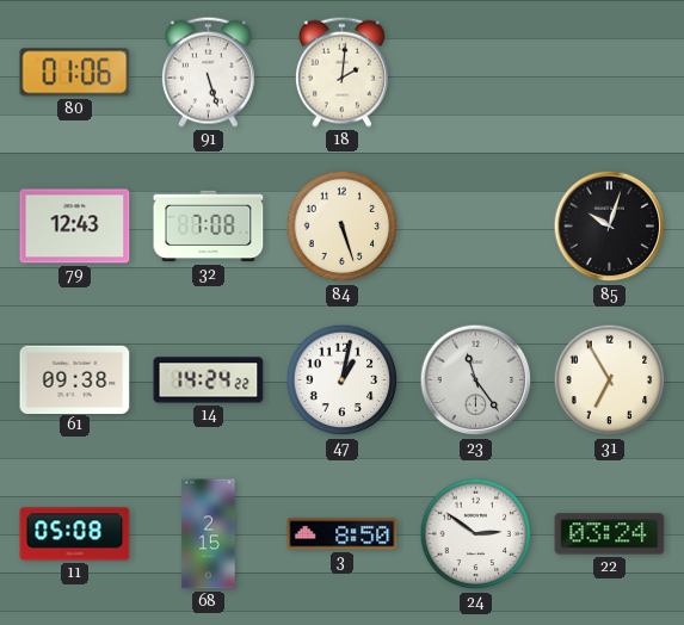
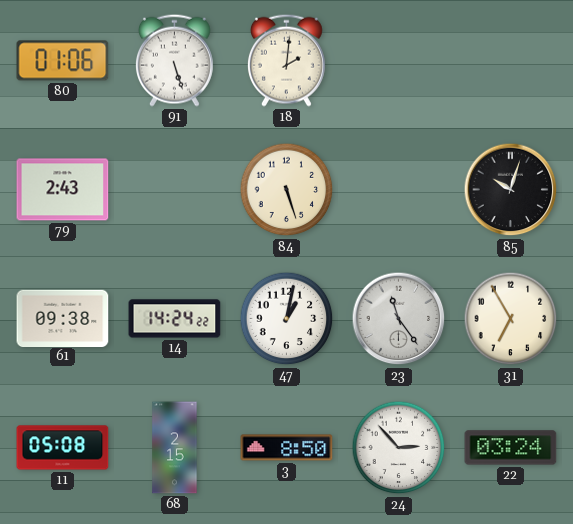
79: 12:43 -> 2:43 (63, 190)
32: 7:08 -> none (209, 227)
24: 2:51 -> 2:53 (399, 448)
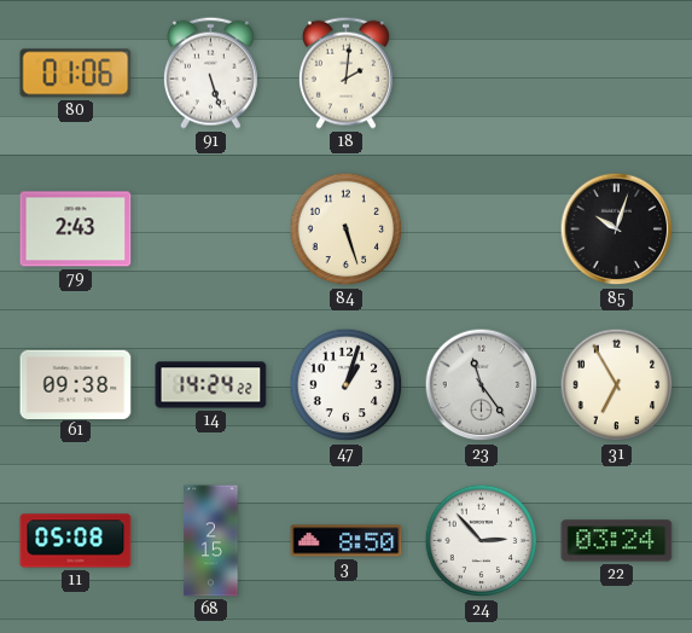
47: 1:02 -> 1:03 (347, 385)
